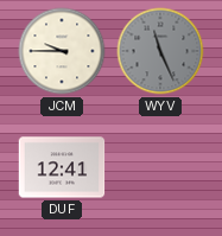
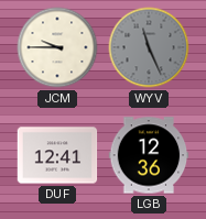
LGB: none -> 12:36 (149, 155)
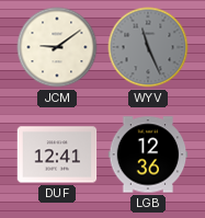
JCM: 9:45 -> 9:09 (57, 47)
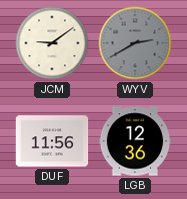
WYV: 11:26 -> 2:40 (135, 43)
DUF: 12:41 -> 11:56 (52, 141)
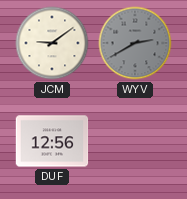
DUF: 11:56 -> 12:56 (52, 141)
LGB: 12:36 -> none (135, 141)
